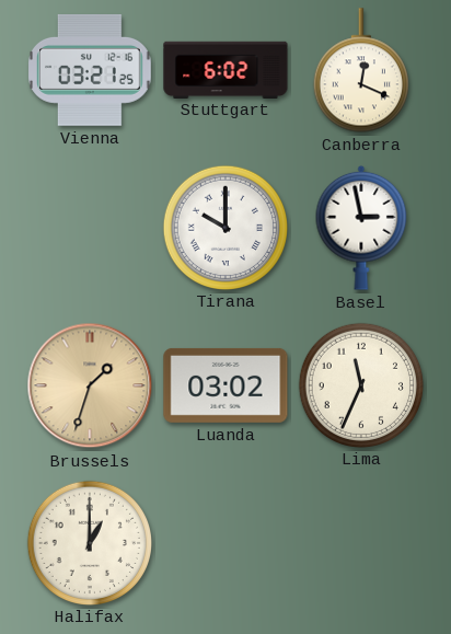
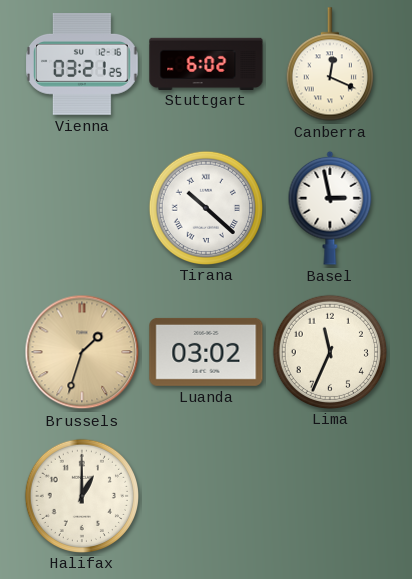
Tirana: 10:00 -> 10:22 (205, 207)
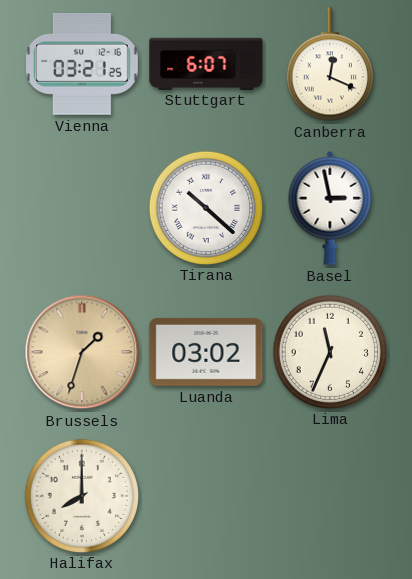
Stuttgart: 6:02 -> 6:07 (206, 63)
Halifax: 1:00 -> 8:00 (81, 495)
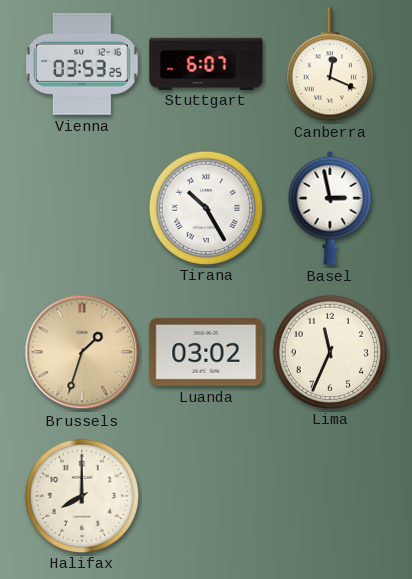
Vienna: 03:21 -> 03:53 (83, 65)
Tirana: 10:22 -> 10:25 (205, 207)
